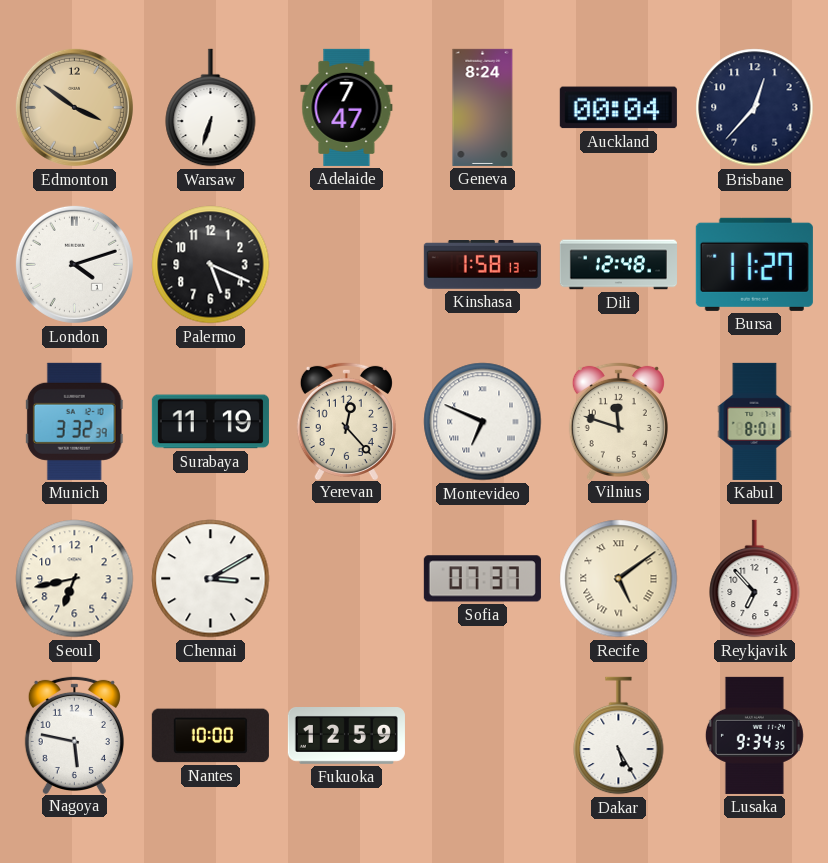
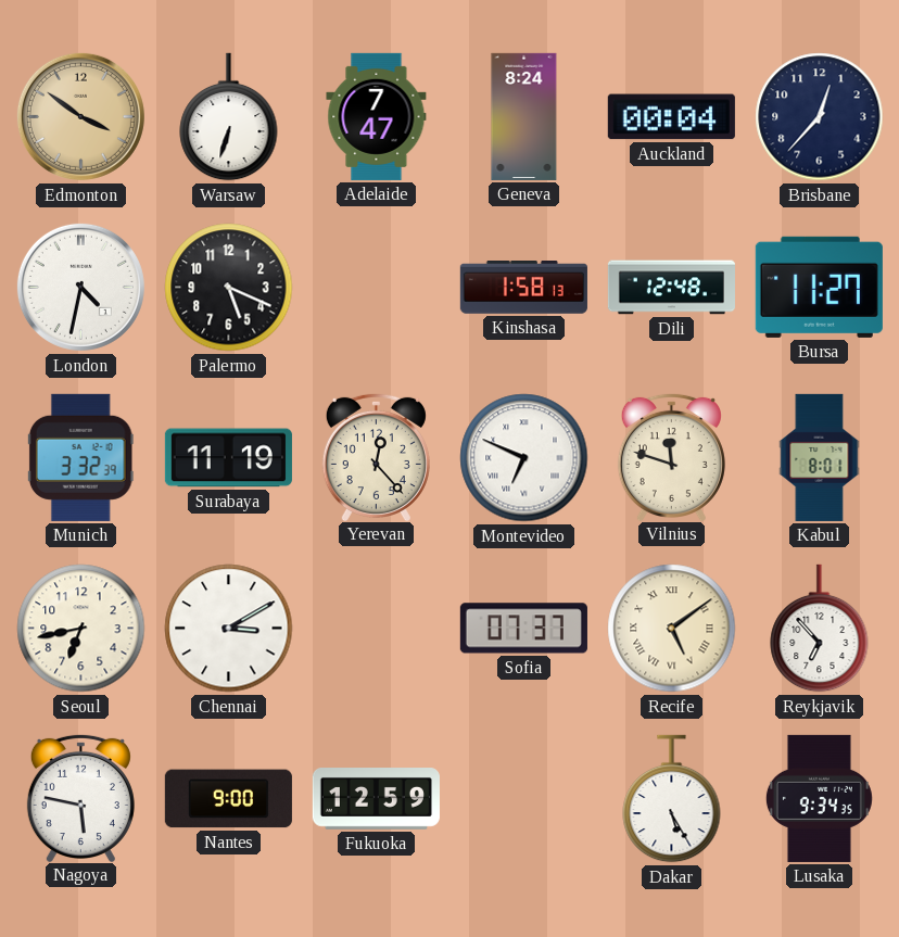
London: 4:12 -> 4:32 (80, 287)
Nantes: 10:00 -> 9:00 (228, 799)
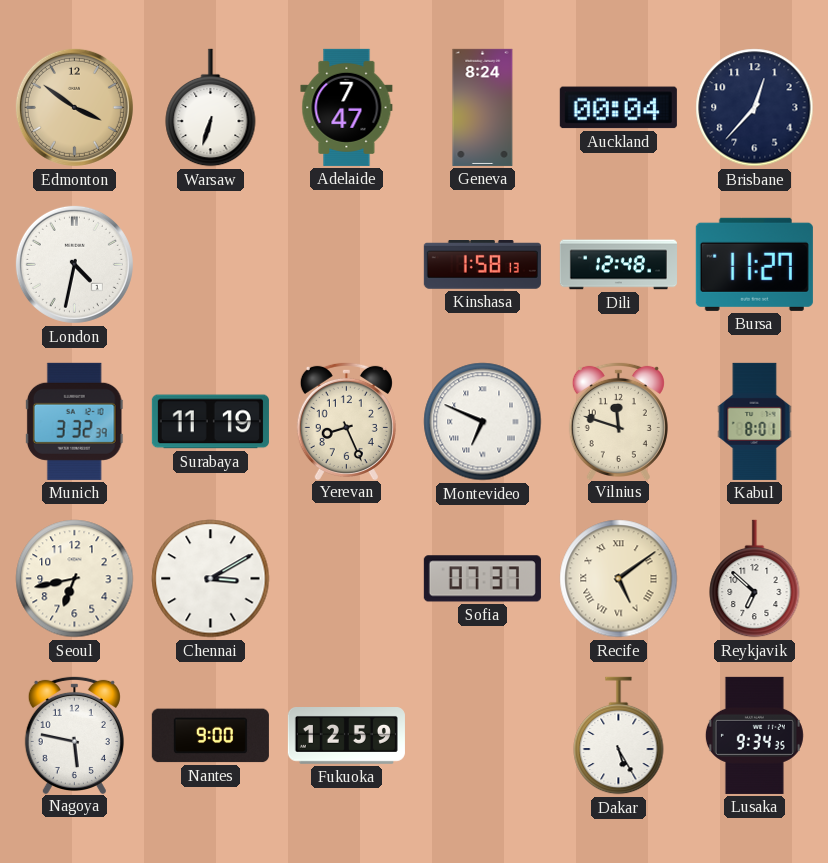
Palermo: 5:19 -> none (229, 288)
Yerevan: 12:23 -> 8:26 (346, 420)
Reykjavik: 6:53 -> 6:52 (755, 579)
